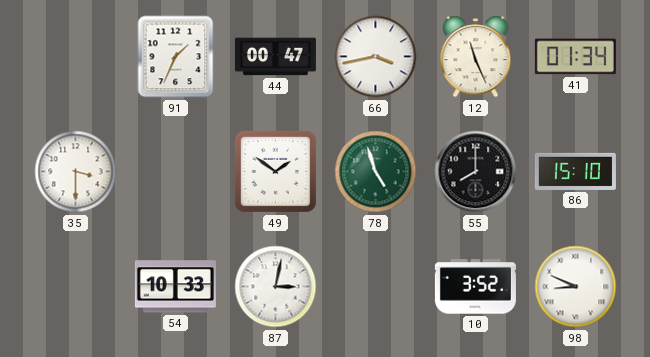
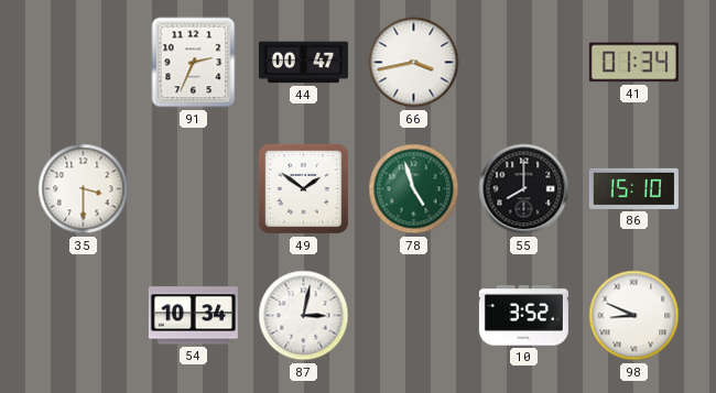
91: 1:34 -> 2:34 (194, 63)
12: 11:26 -> none (476, 57)
54: 10:33 -> 10:34 (193, 316)
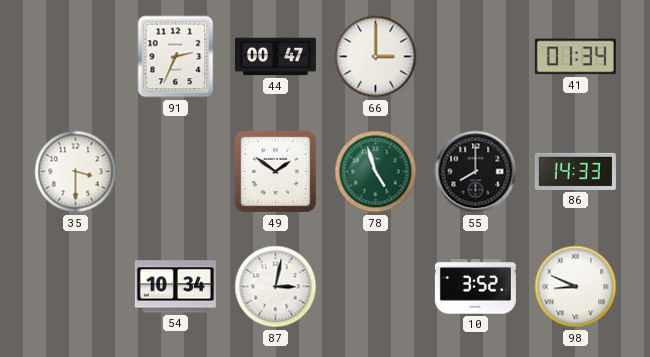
66: 3:43 -> 3:00 (376, 57)
86: 15:10 -> 14:33 (575, 171)
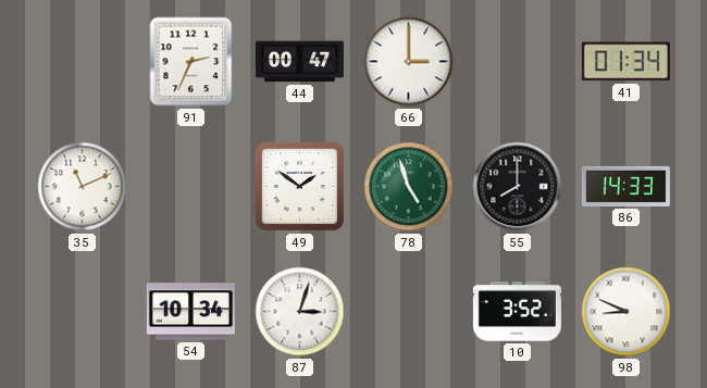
35: 3:30 -> 11:11 (83, 187)
87: 3:02 -> 3:03 (300, 312)
